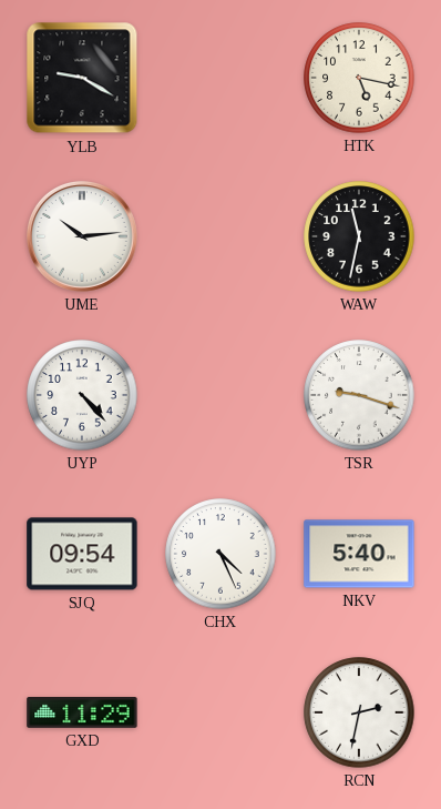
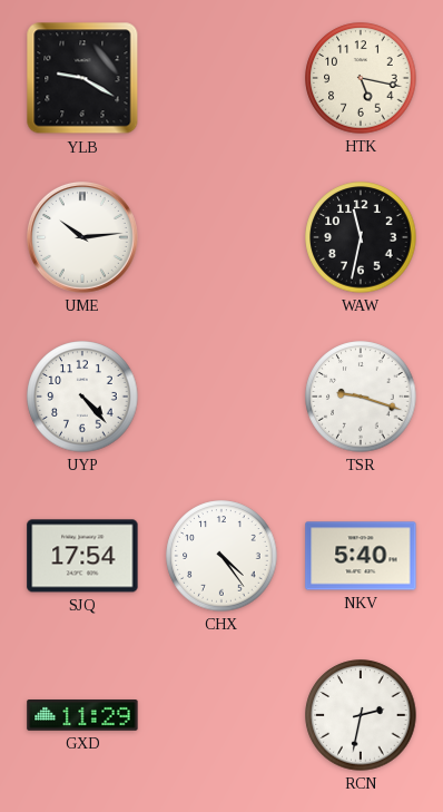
SJQ: 09:54 -> 17:54 (82, 556)
CHX: 4:26 -> 4:24 (221, 556)
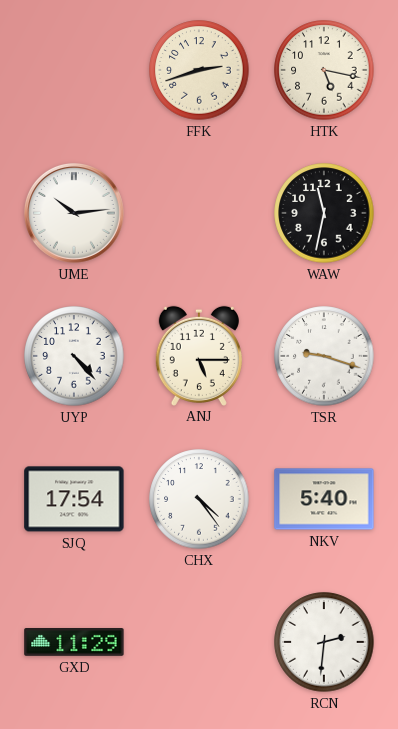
YLB: 9:20 -> none (82, 78)
FFK: none -> 2:42 (199, 70)
ANJ: none -> 5:15 (199, 355)
RCN: 2:32 -> 2:31 (324, 642)
